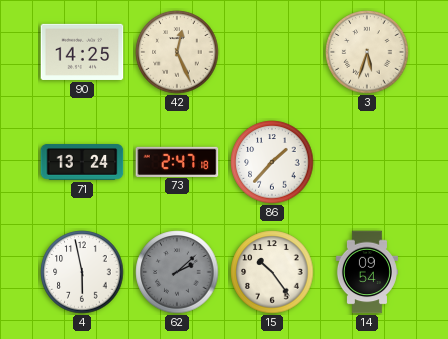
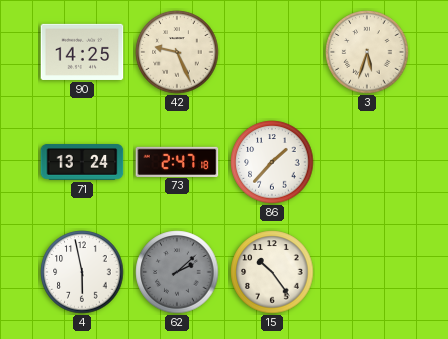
42: 12:26 -> 9:26 (177, 52)
14: 09:54 -> none (367, 272)
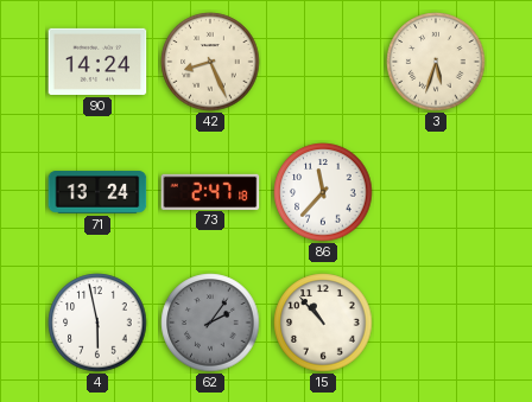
90: 14:25 -> 14:24 (97, 62)
42: 9:26 -> 8:26 (210, 62)
86: 1:37 -> 11:37 (323, 192)
62: 2:08 -> 2:06 (210, 323)
15: 10:24 -> 10:53 (323, 323)
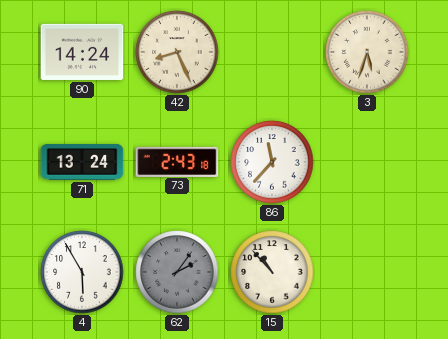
73: 2:47 -> 2:43 (177, 161)
4: 5:58 -> 5:55 (82, 272)
